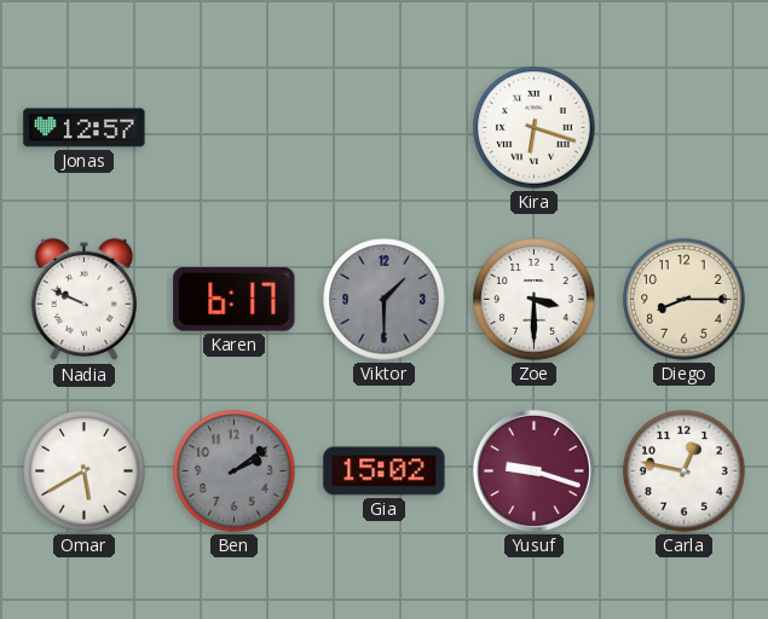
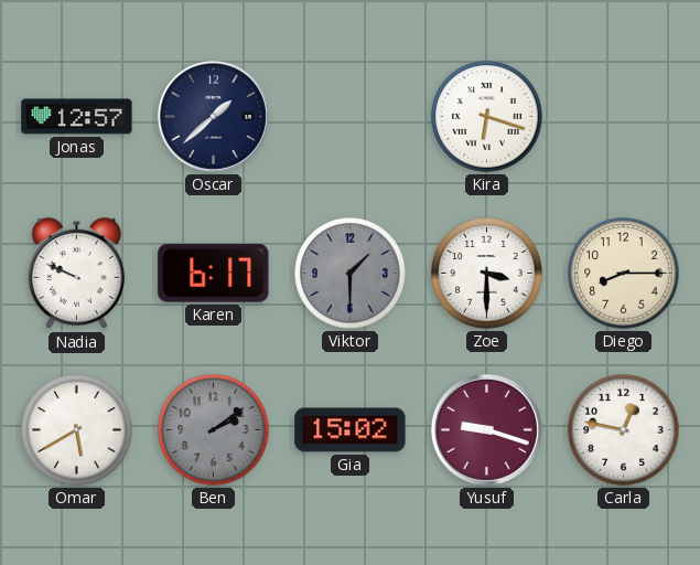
Oscar: none -> 1:38 (213, 116)
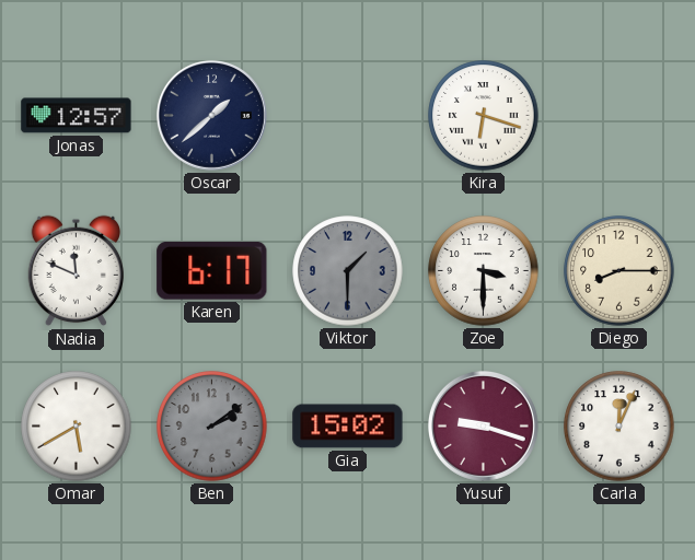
Nadia: 9:49 -> 11:49 (76, 271)
Carla: 12:47 -> 12:04 (619, 427)
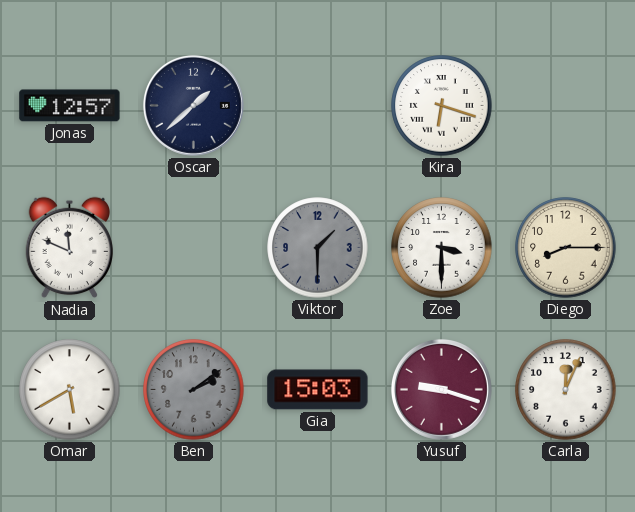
Karen: 6:17 -> none (212, 270)
Gia: 15:02 -> 15:03 (318, 390)
